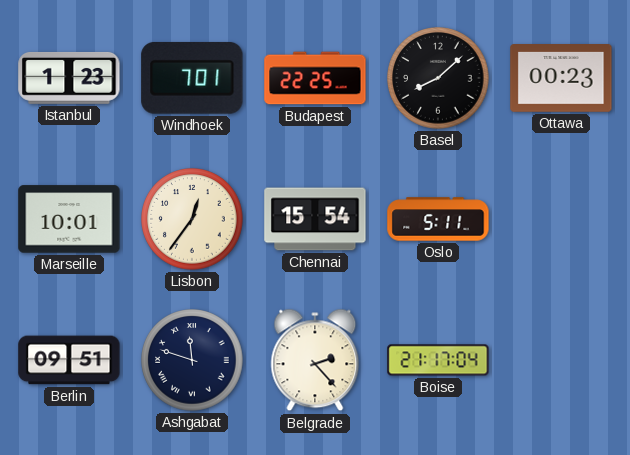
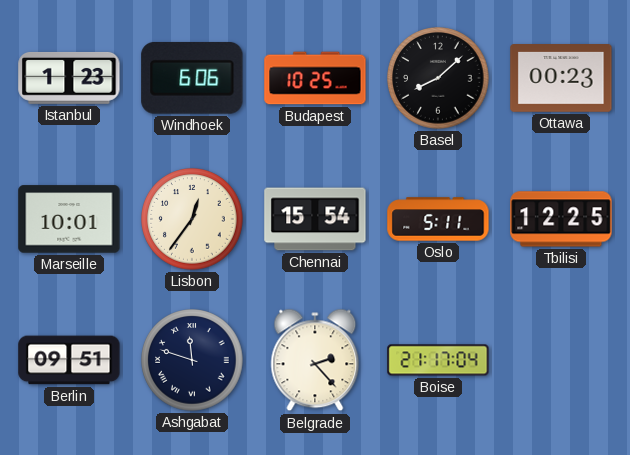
Windhoek: 7:01 -> 6:06 (192, 78)
Budapest: 22:25 -> 10:25 (315, 78)
Tbilisi: none -> 12:25 (561, 219)
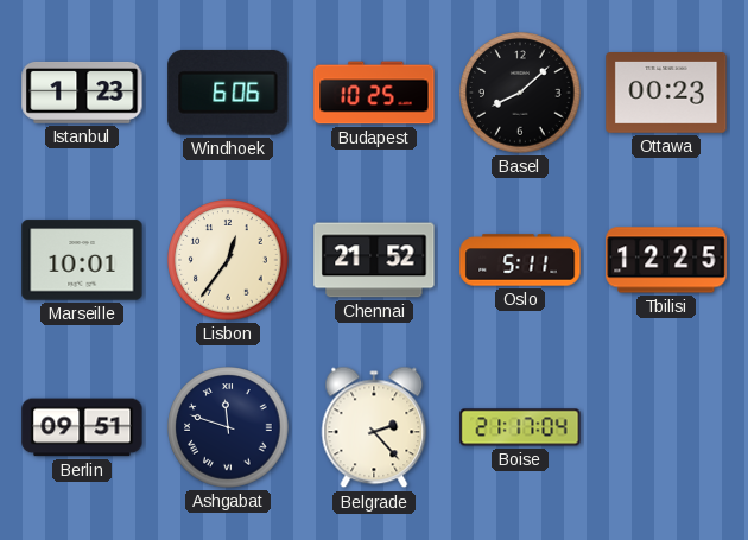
Chennai: 15:54 -> 21:52 (374, 260)
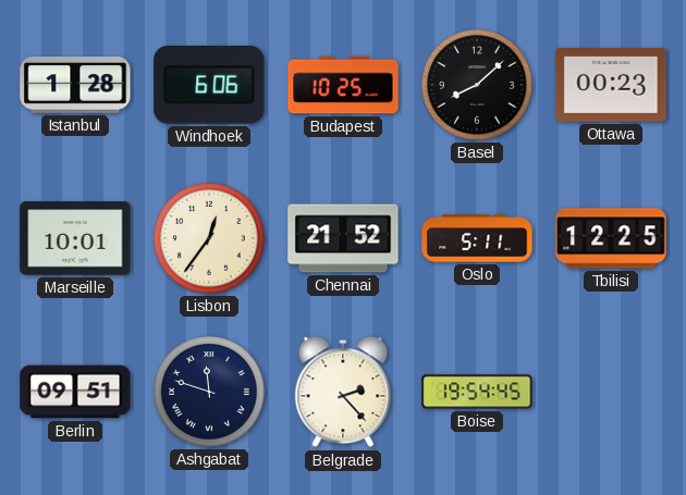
Istanbul: 1:23 -> 1:28 (75, 85)
Boise: 21:17 -> 19:54 (477, 392)
